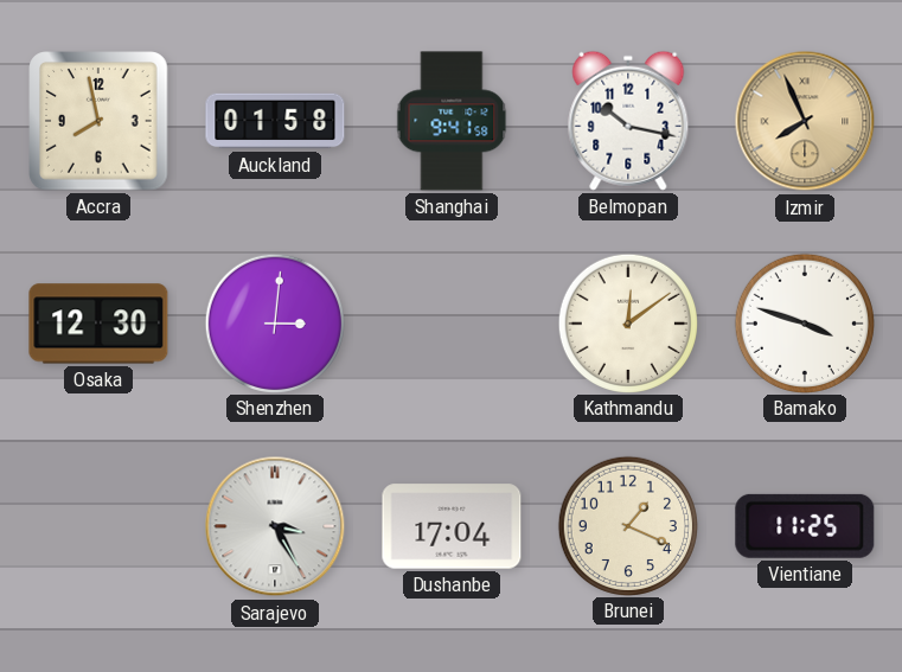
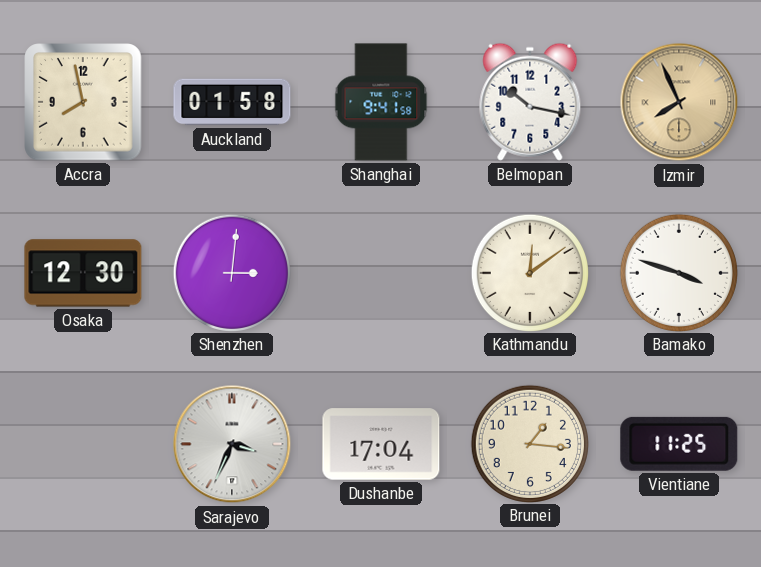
Sarajevo: 3:25 -> 3:34 (232, 444)
Brunei: 1:19 -> 1:16 (529, 443)
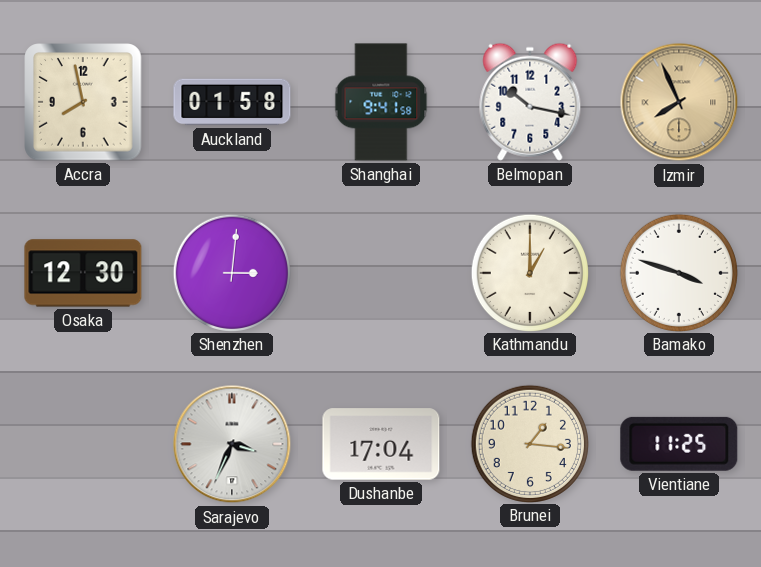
Kathmandu: 12:09 -> 1:00 (529, 272)
